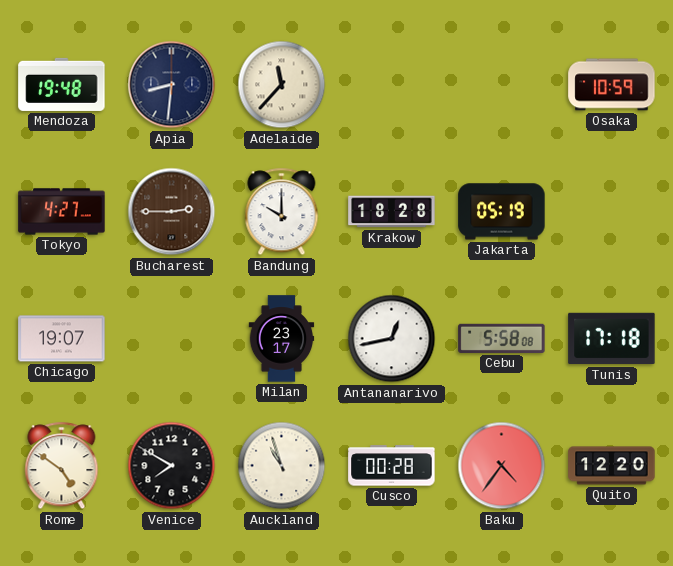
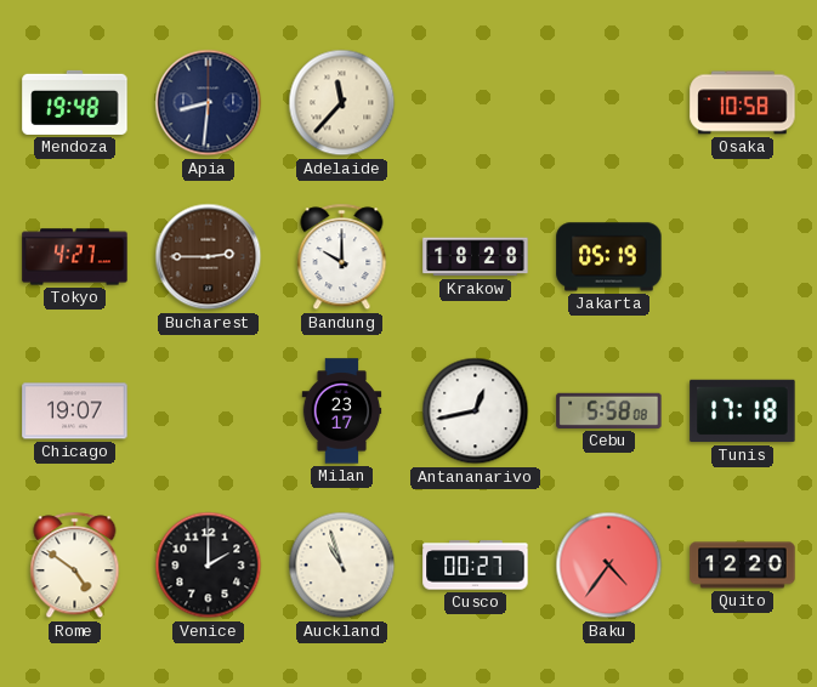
Osaka: 10:59 -> 10:58 (743, 103)
Venice: 7:50 -> 2:00 (209, 566)
Cusco: 00:28 -> 00:27 (476, 566)
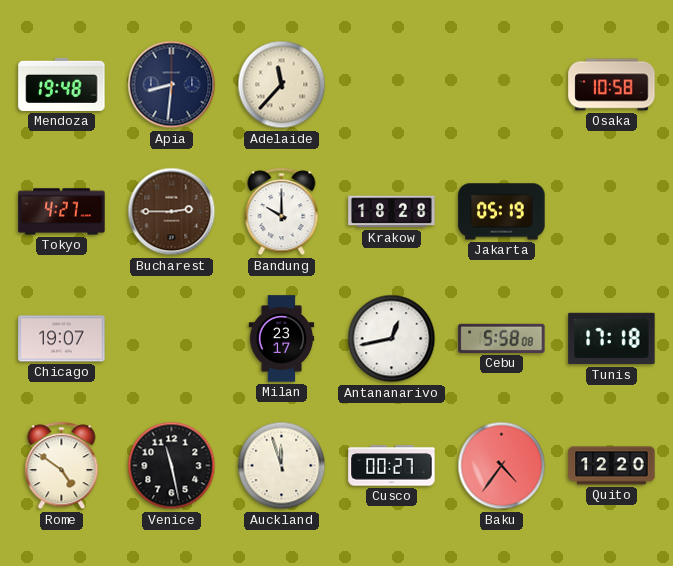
Venice: 2:00 -> 11:28 (172, 466)
Auckland: 10:57 -> 11:57 (282, 466)
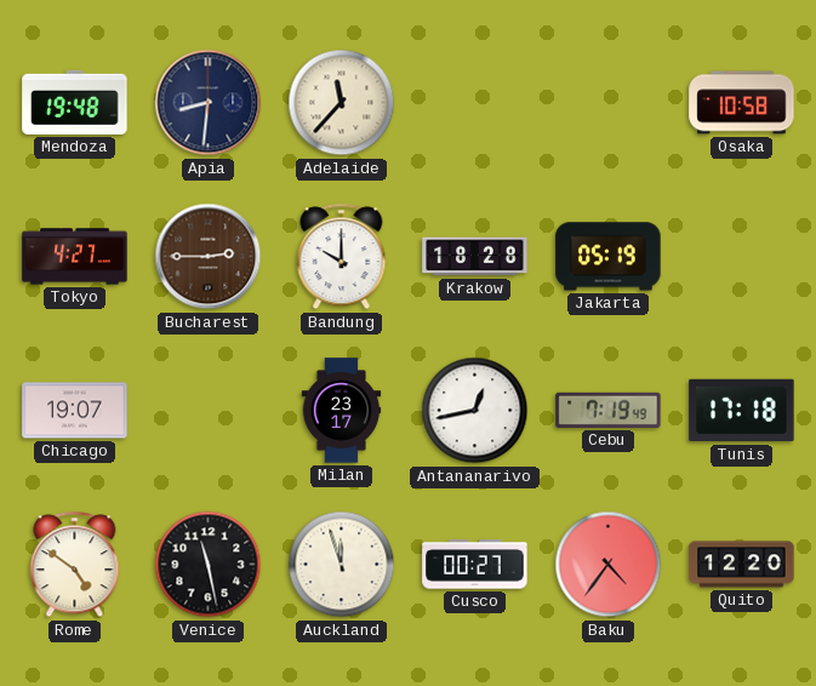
Cebu: 5:58 -> 7:19 (609, 410)
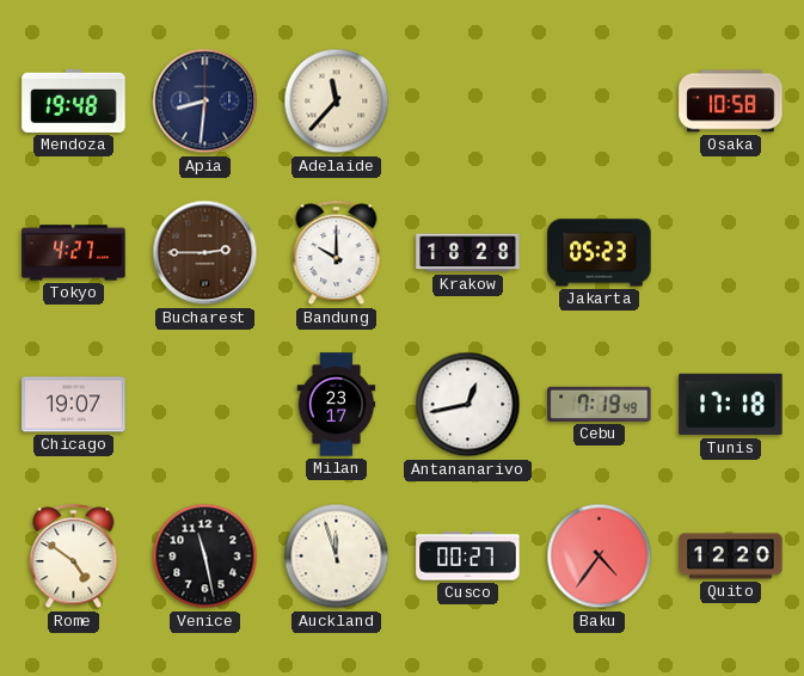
Jakarta: 05:19 -> 05:23 (600, 253)
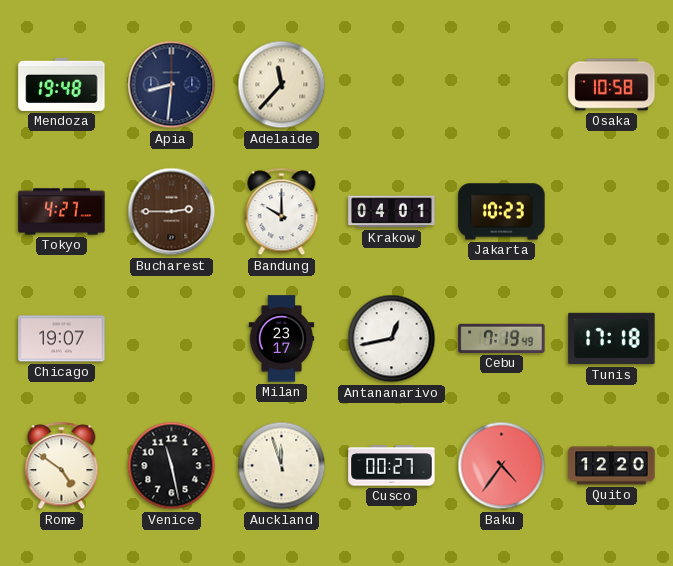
Krakow: 18:28 -> 04:01 (392, 212)
Jakarta: 05:23 -> 10:23 (502, 212)
